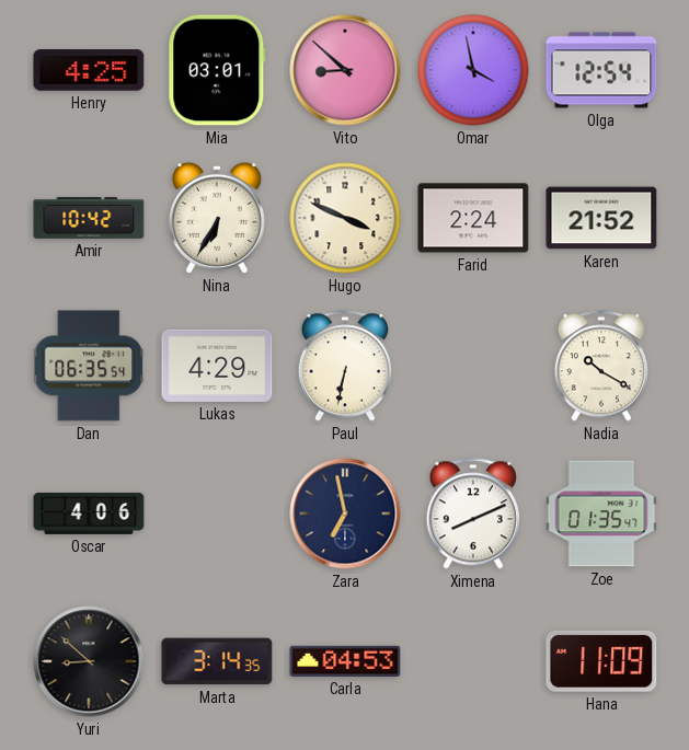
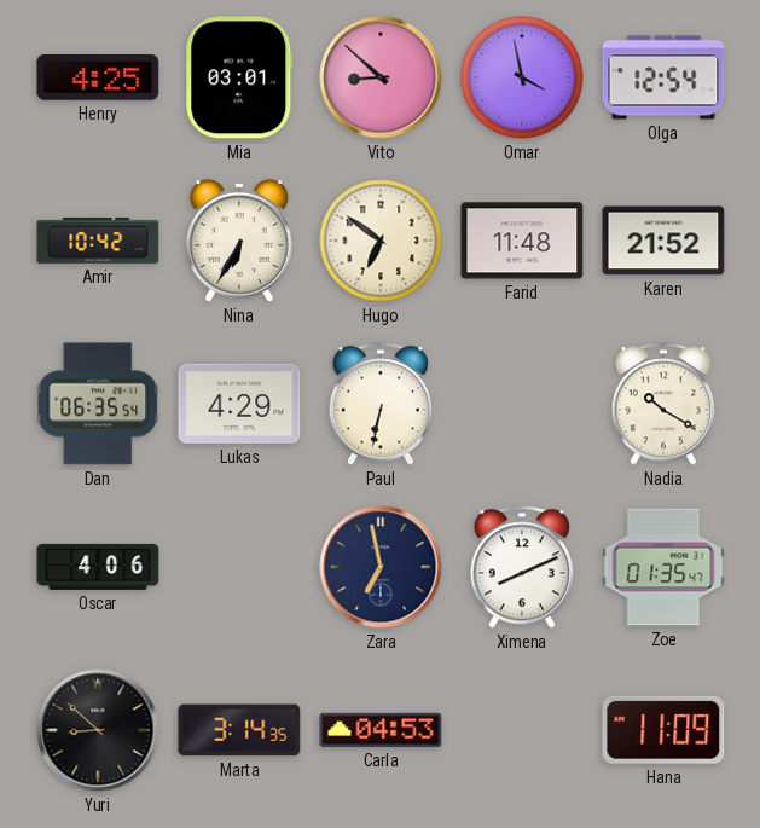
Hugo: 3:49 -> 6:51 (381, 241)
Farid: 2:24 -> 11:48 (522, 241)
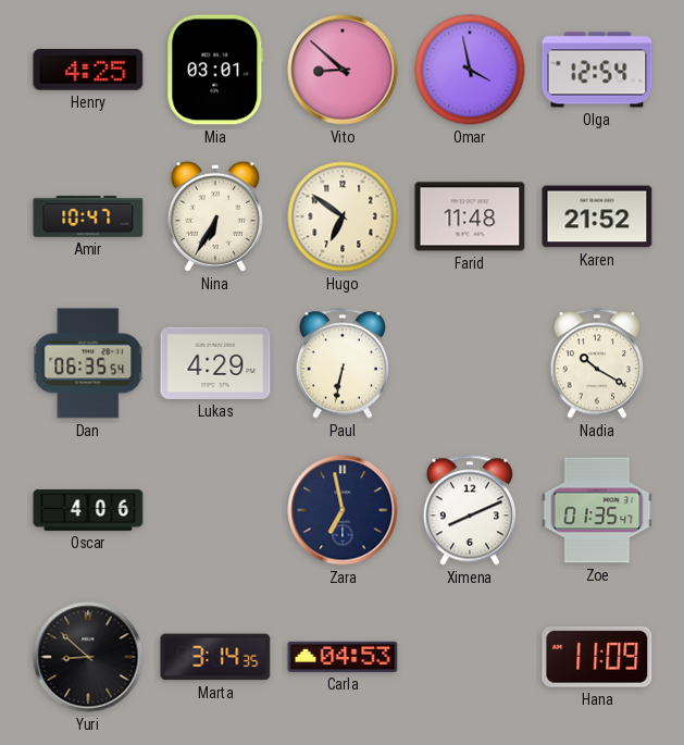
Amir: 10:42 -> 10:47 (88, 216)
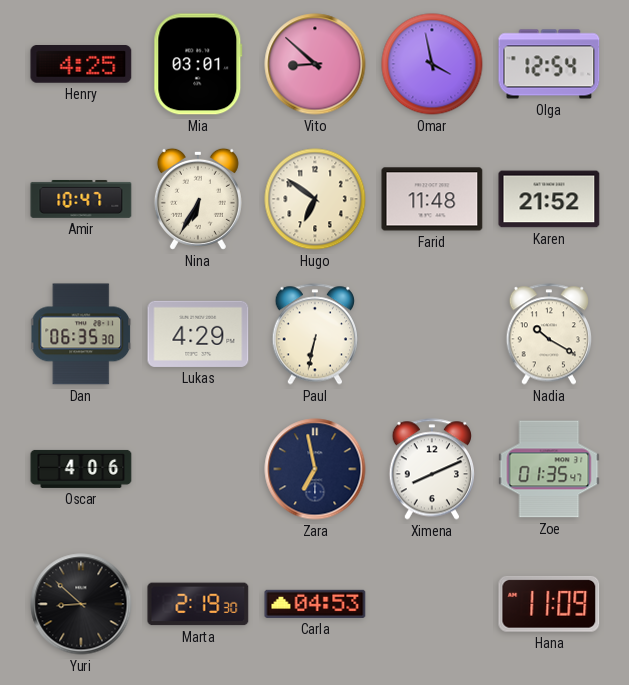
Dan: 06:35:54 -> 06:35:30 (82, 334)
Marta: 3:14 -> 2:19 (198, 604)
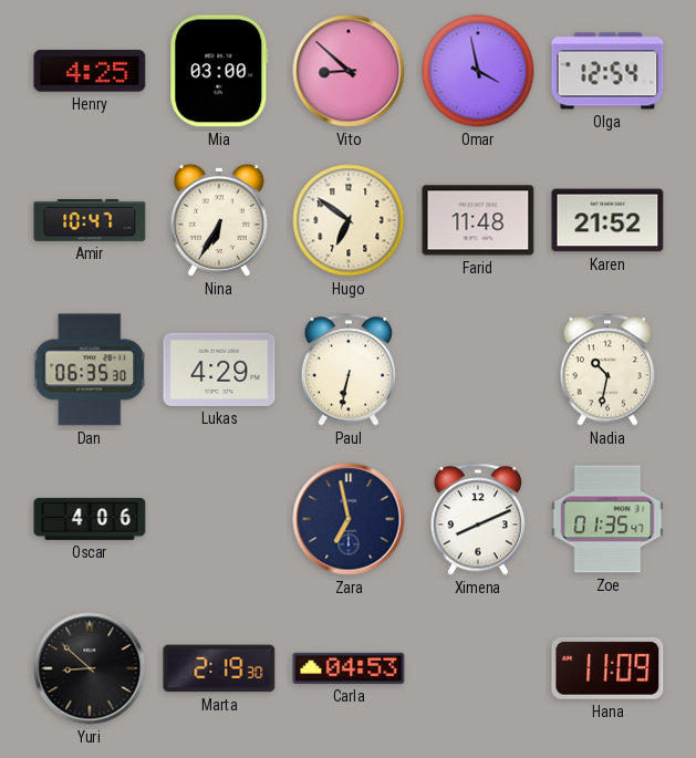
Mia: 03:01 -> 03:00 (219, 71)
Nadia: 10:20 -> 10:32 (606, 370)
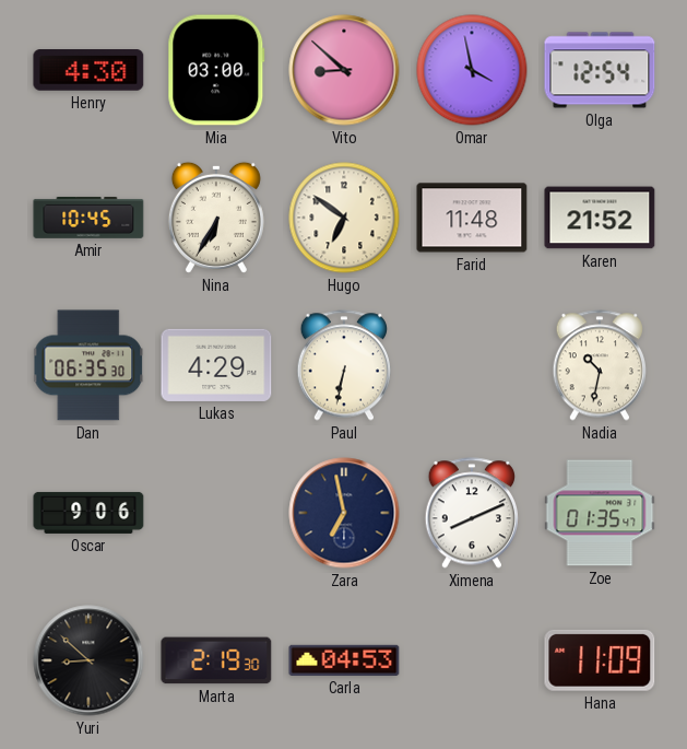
Henry: 4:25 -> 4:30 (88, 71)
Amir: 10:47 -> 10:45 (88, 218)
Oscar: 4:06 -> 9:06 (88, 513)
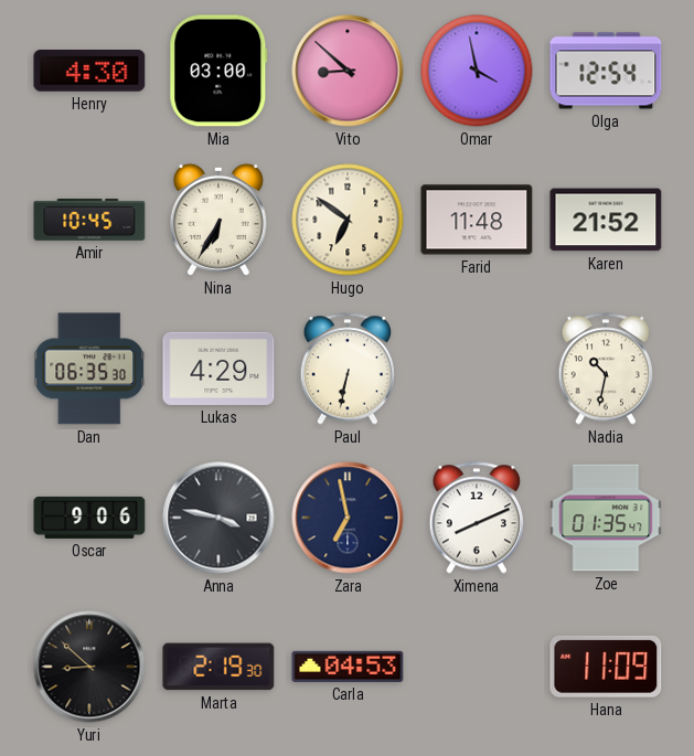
Anna: none -> 3:47 (218, 518)
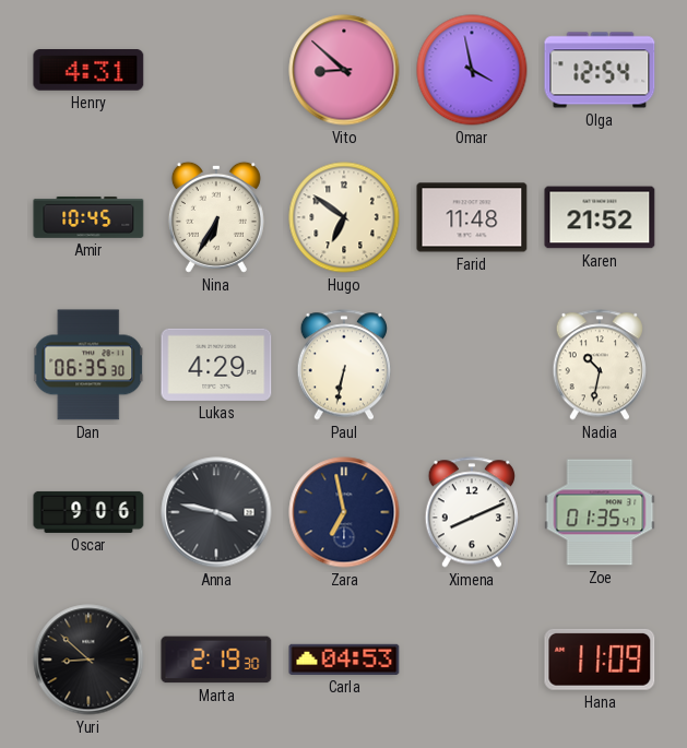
Henry: 4:30 -> 4:31 (88, 71)
Mia: 03:00 -> none (218, 71)
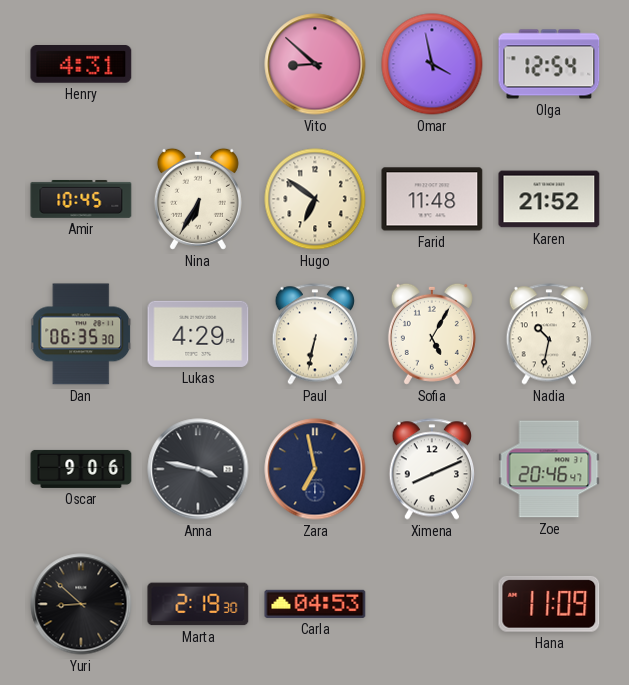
Sofia: none -> 5:05 (432, 334)
Zoe: 01:35 -> 20:46 (549, 469)
